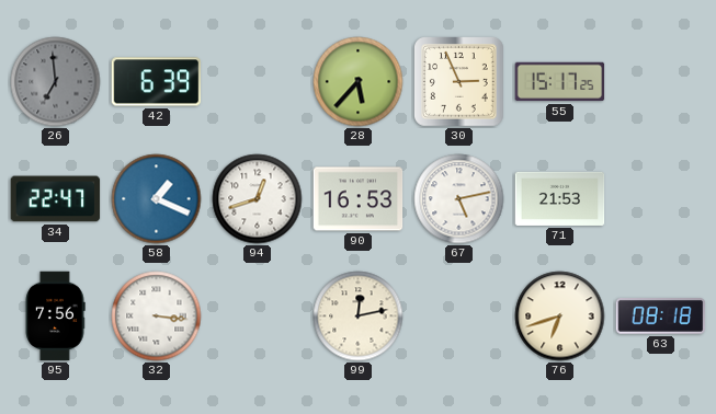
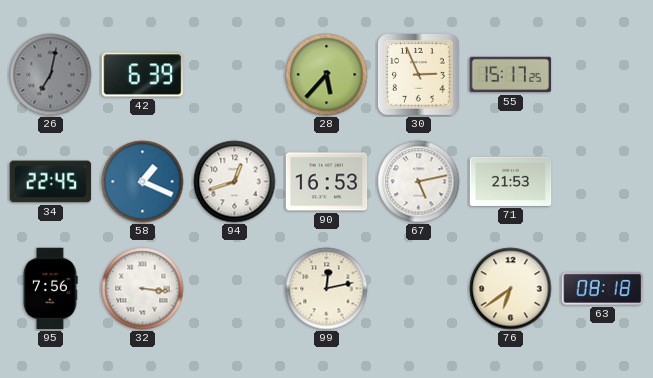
26: 6:59 -> 7:02 (51, 75)
34: 22:47 -> 22:45 (51, 182)
76: 6:42 -> 6:39 (511, 289)
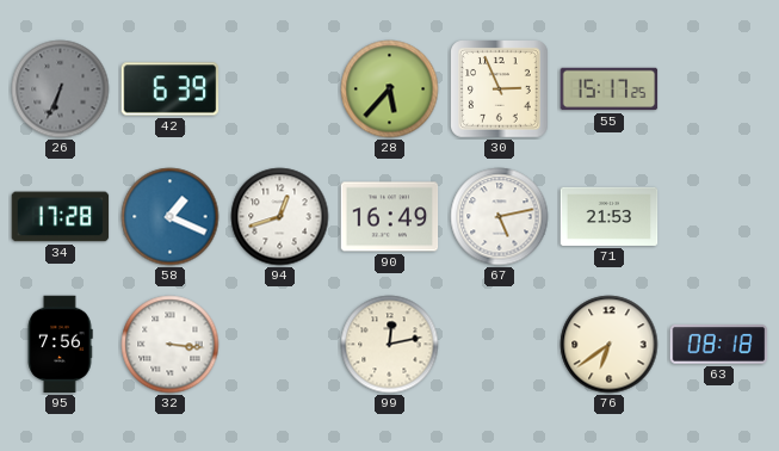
26: 7:02 -> 6:34 (61, 89)
34: 22:45 -> 17:28 (61, 217)
90: 16:53 -> 16:49 (390, 217)
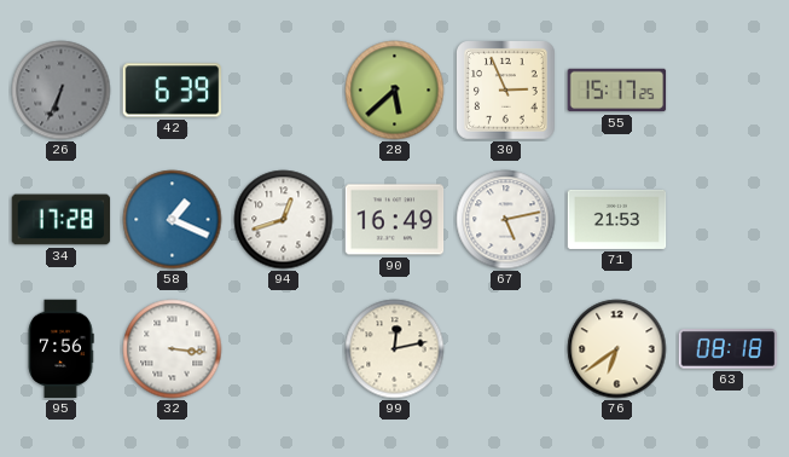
28: 5:37 -> 5:38 (395, 91)
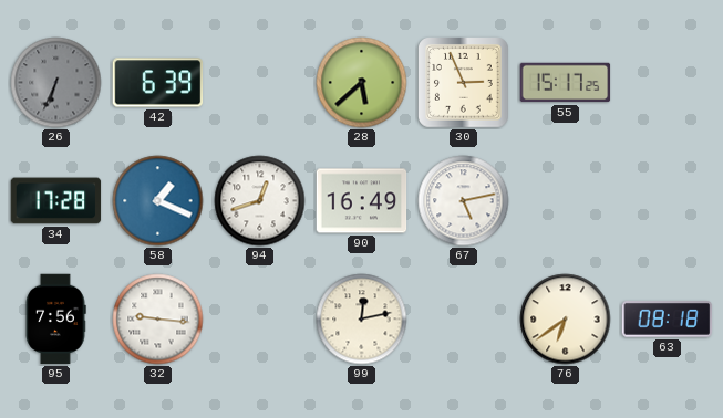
71: 21:53 -> none (617, 219)
32: 3:16 -> 9:16 (158, 320)
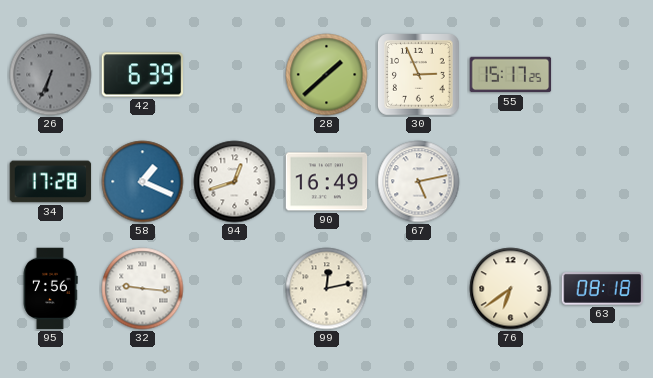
28: 5:38 -> 1:38 (327, 75)
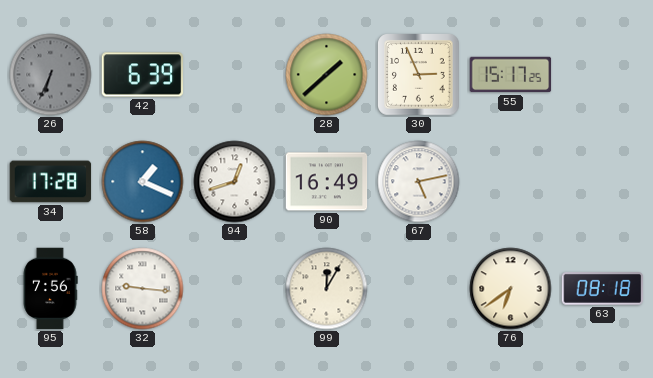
99: 12:13 -> 12:05 (327, 289)
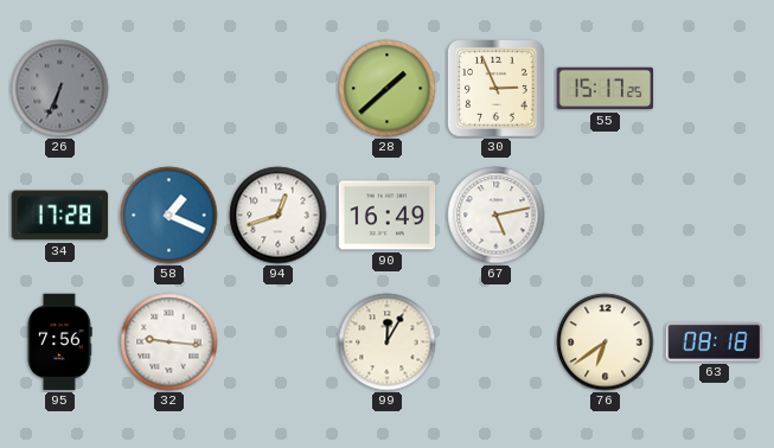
42: 6:39 -> none (143, 75)
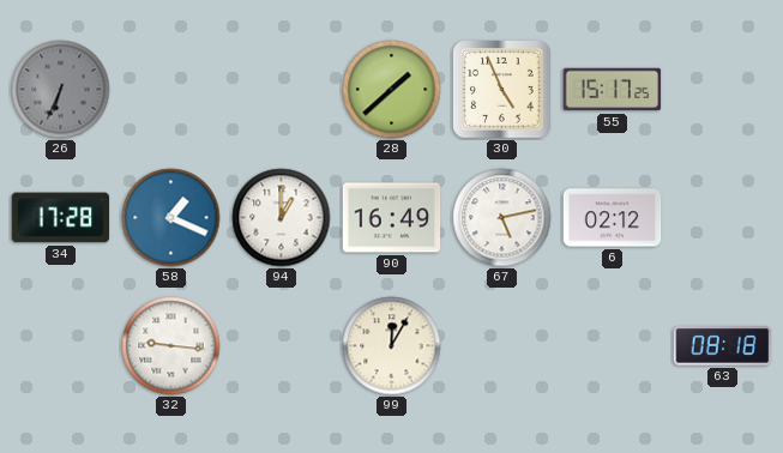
30: 2:56 -> 4:56 (502, 90)
94: 12:42 -> 1:00 (282, 218)
6: none -> 02:12 (613, 218)
95: 7:56 -> none (59, 343)
76: 6:39 -> none (606, 343)
